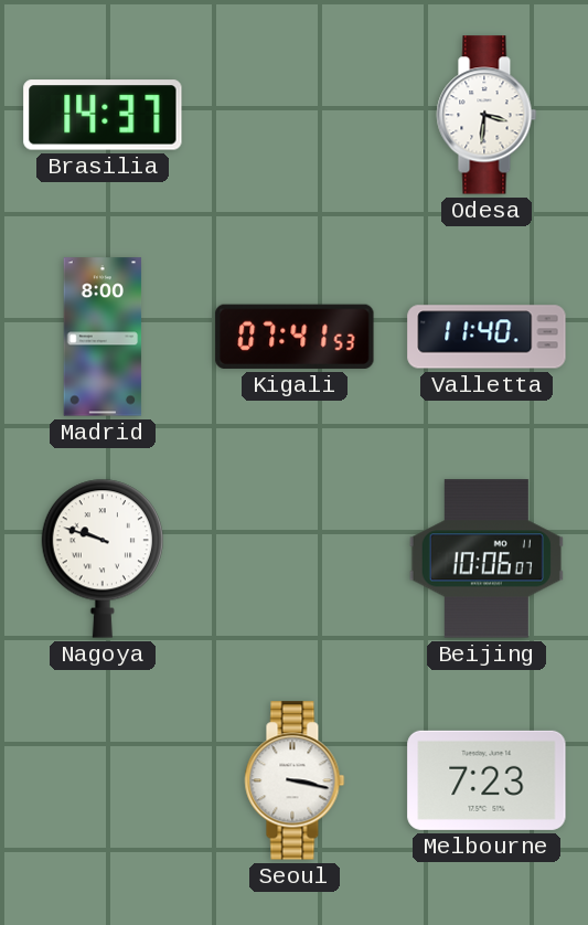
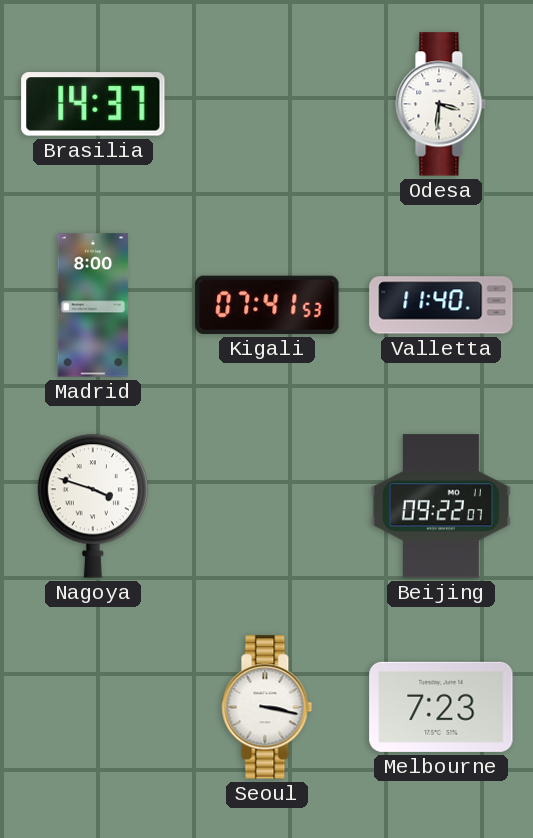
Nagoya: 9:48 -> 3:48 (93, 506)
Beijing: 10:06 -> 09:22 (441, 506)
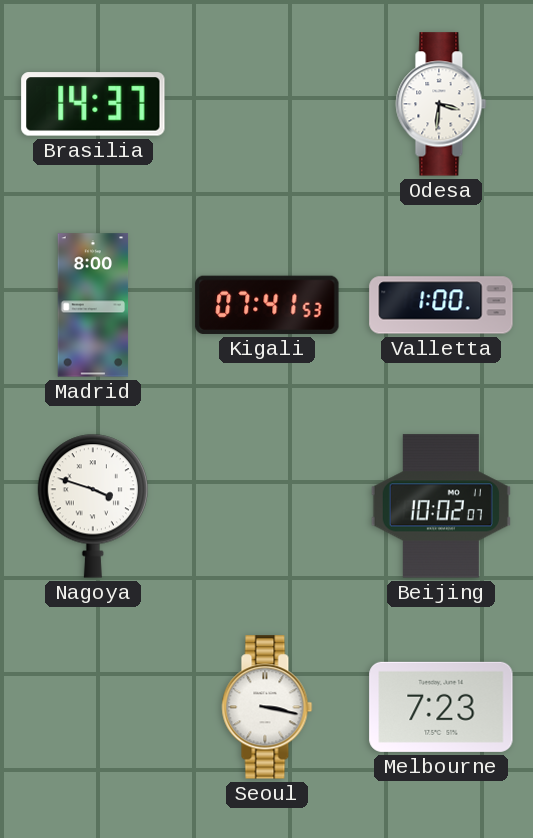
Valletta: 11:40 -> 1:00 (441, 305)
Beijing: 09:22 -> 10:02 (441, 506)
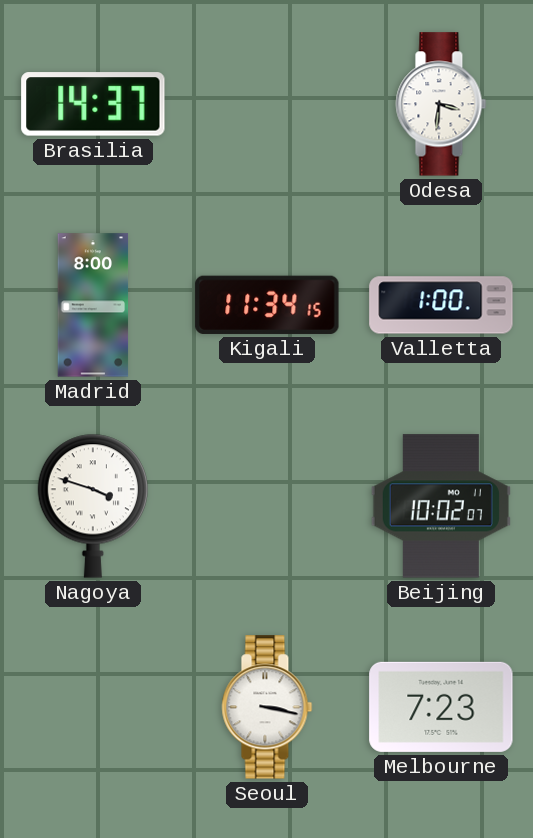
Kigali: 07:41 -> 11:34 (267, 305)
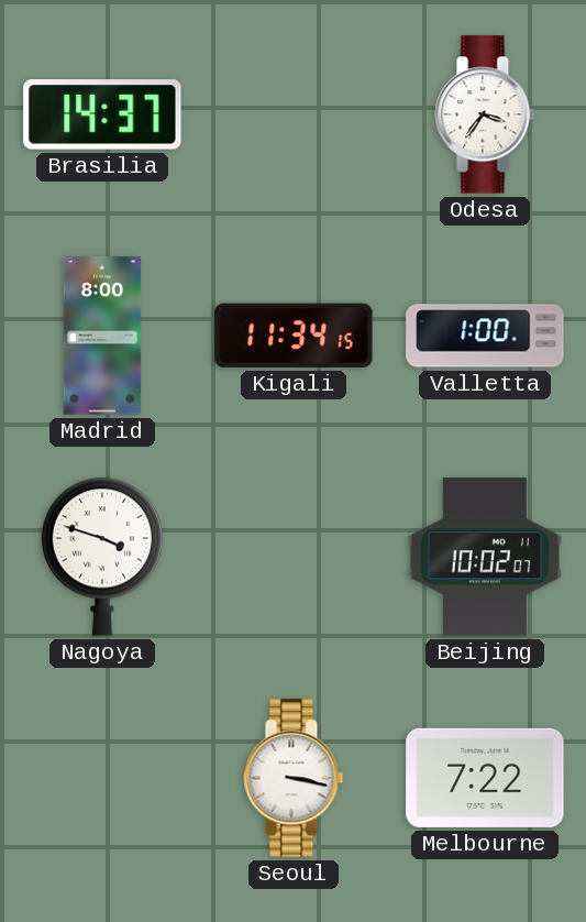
Odesa: 3:31 -> 3:36 (485, 114)
Melbourne: 7:23 -> 7:22 (485, 778)
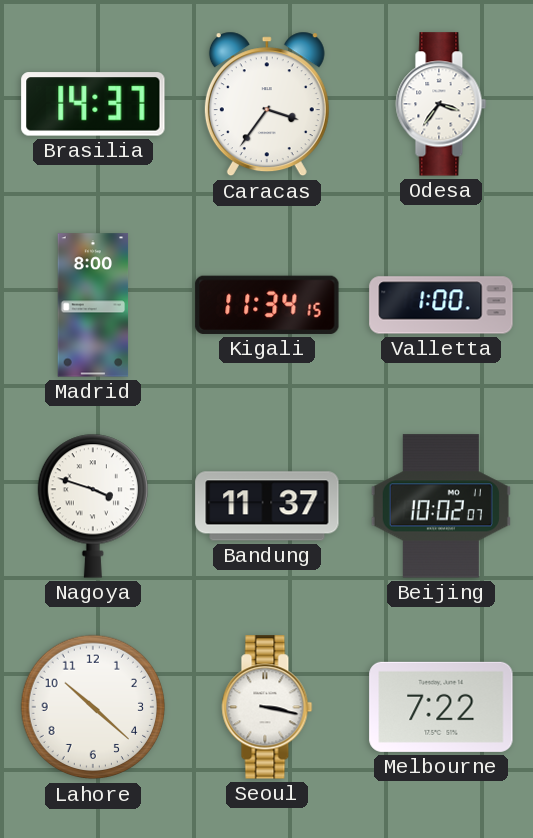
Caracas: none -> 3:36 (267, 104)
Bandung: none -> 11:37 (267, 506)
Lahore: none -> 10:22 (93, 707)
